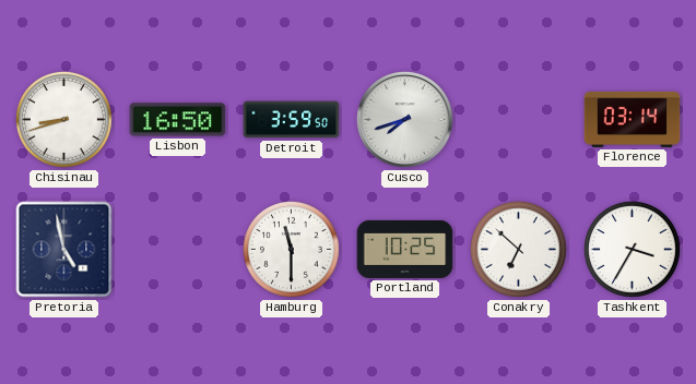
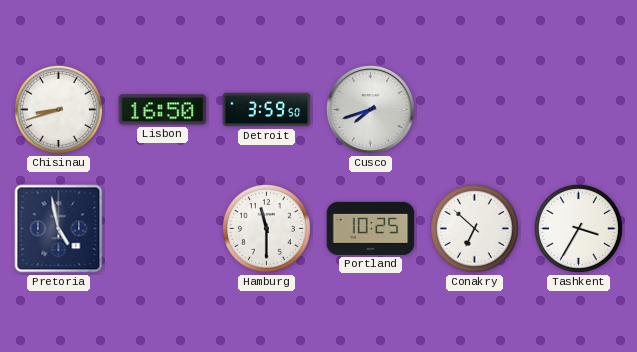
Florence: 03:14 -> none (633, 119)
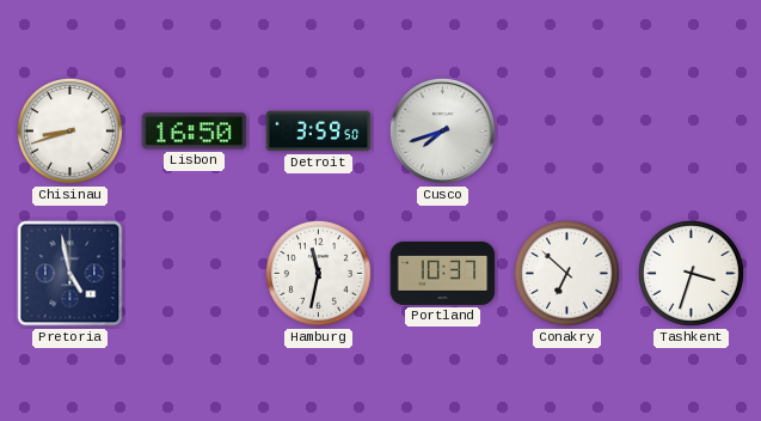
Hamburg: 11:30 -> 11:32 (318, 273)
Portland: 10:25 -> 10:37 (443, 273)
Tashkent: 3:35 -> 3:33 (691, 273)
